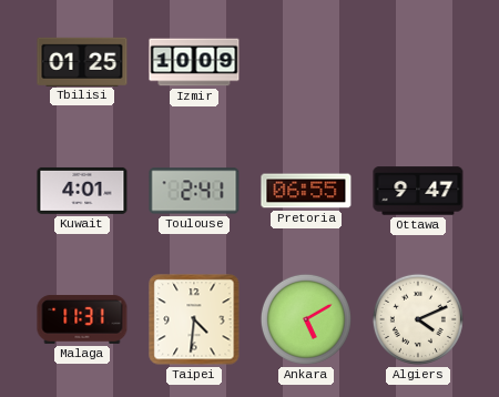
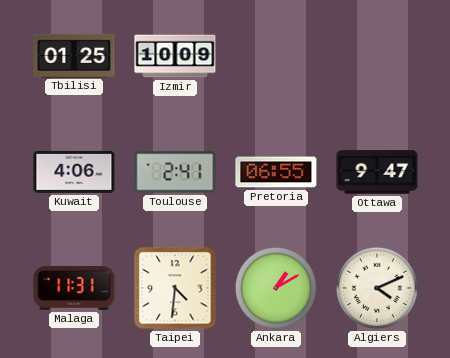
Kuwait: 4:01 -> 4:06 (74, 172)
Ankara: 5:10 -> 1:10 (276, 288)
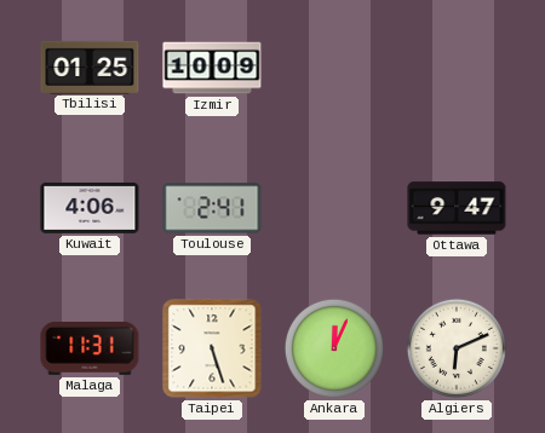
Pretoria: 06:55 -> none (276, 172)
Taipei: 4:31 -> 5:27 (212, 348)
Ankara: 1:10 -> 12:04 (334, 348)
Algiers: 4:11 -> 6:11 (457, 348)
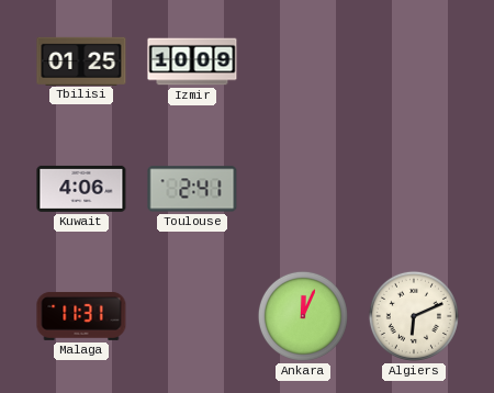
Ottawa: 9:47 -> none (457, 208)
Taipei: 5:27 -> none (212, 348)
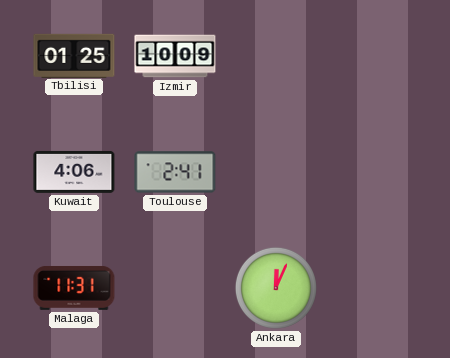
Algiers: 6:11 -> none (414, 316)
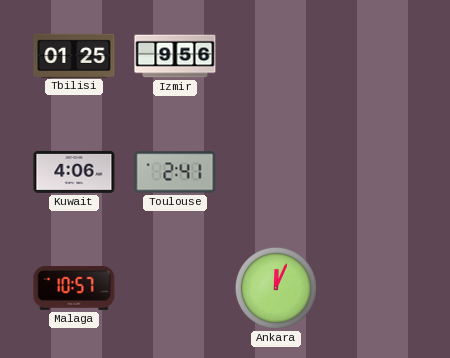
Izmir: 10:09 -> 9:56 (175, 56)
Malaga: 11:31 -> 10:57 (74, 288)
